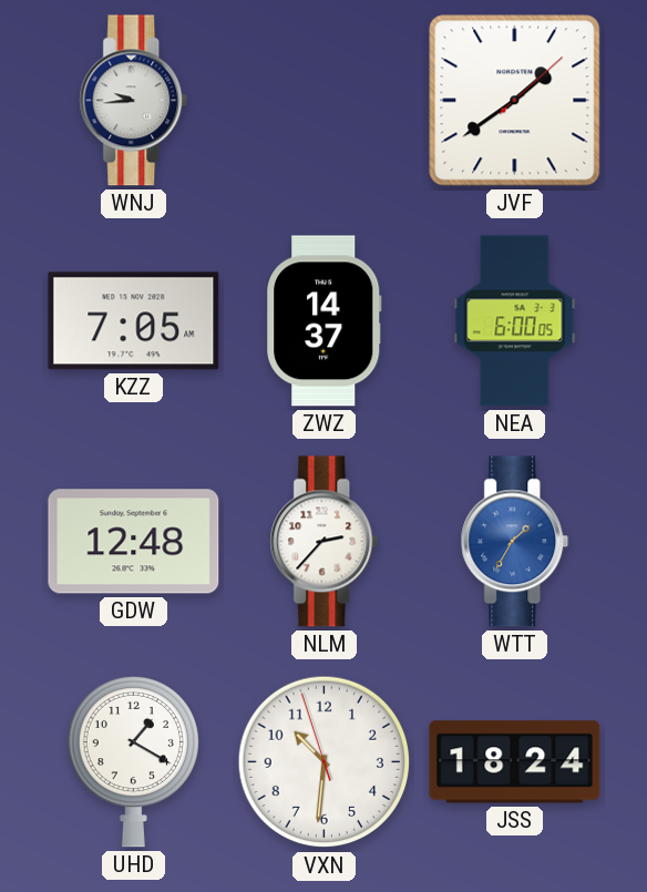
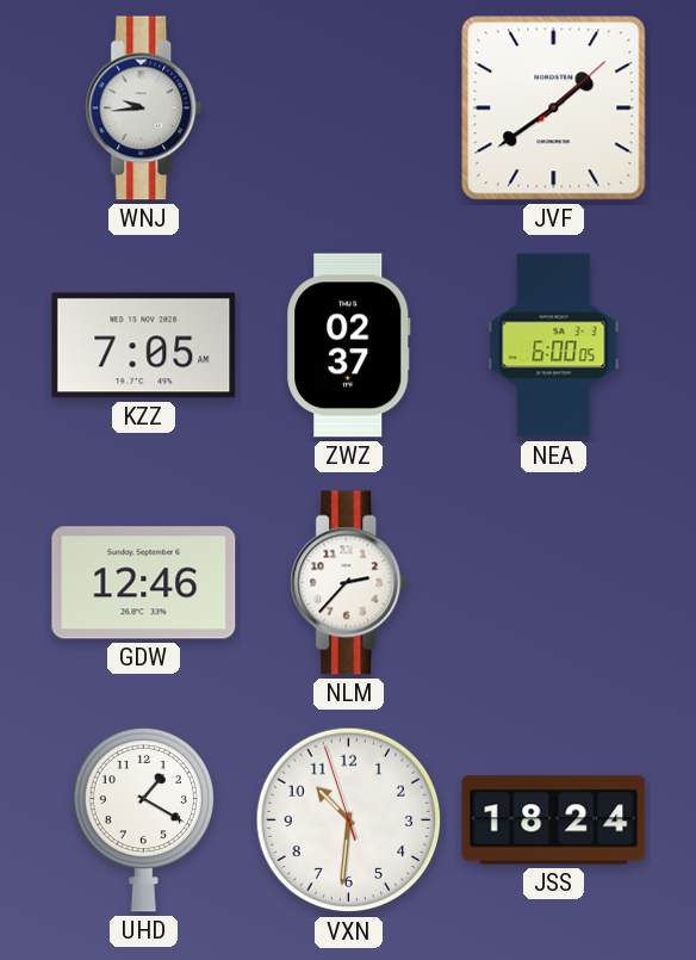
ZWZ: 14:37 -> 02:37 (349, 346)
GDW: 12:48 -> 12:46 (144, 583)
WTT: 1:35 -> none (515, 542)
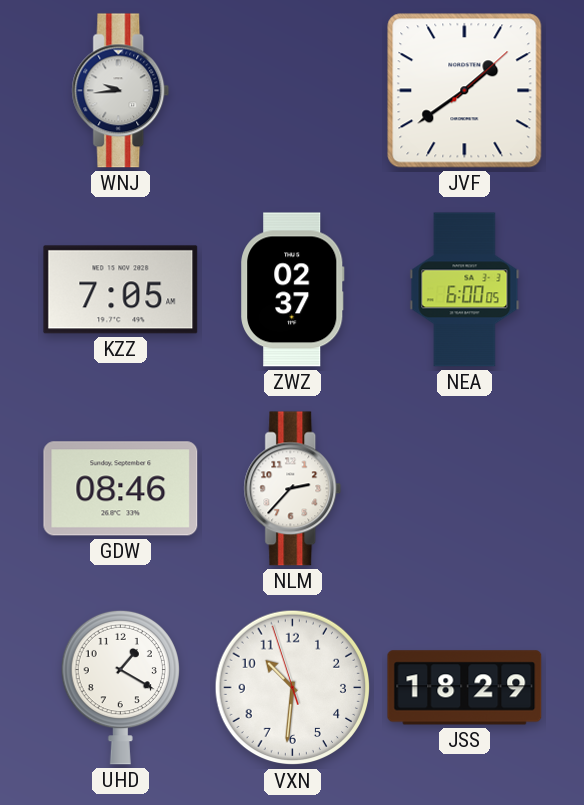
GDW: 12:46 -> 08:46 (121, 489)
JSS: 18:24 -> 18:29 (465, 688)
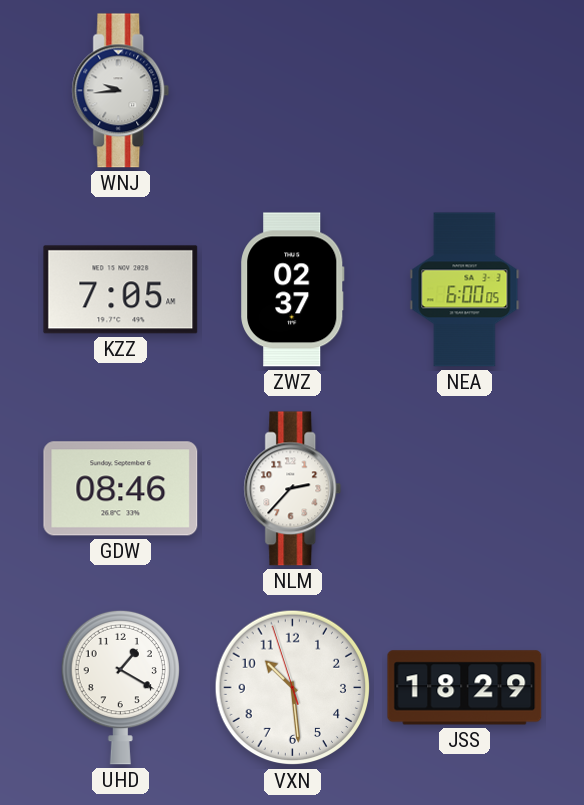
JVF: 1:39 -> none (465, 91)
VXN: 10:30 -> 10:28 (293, 688)
